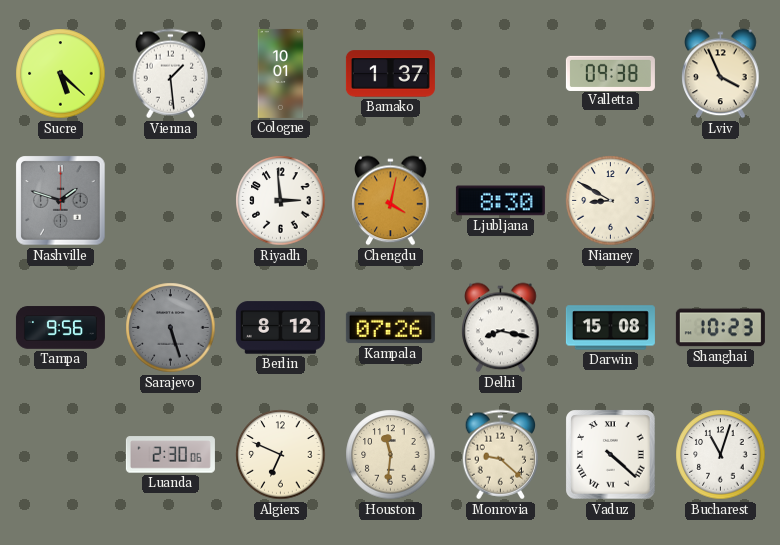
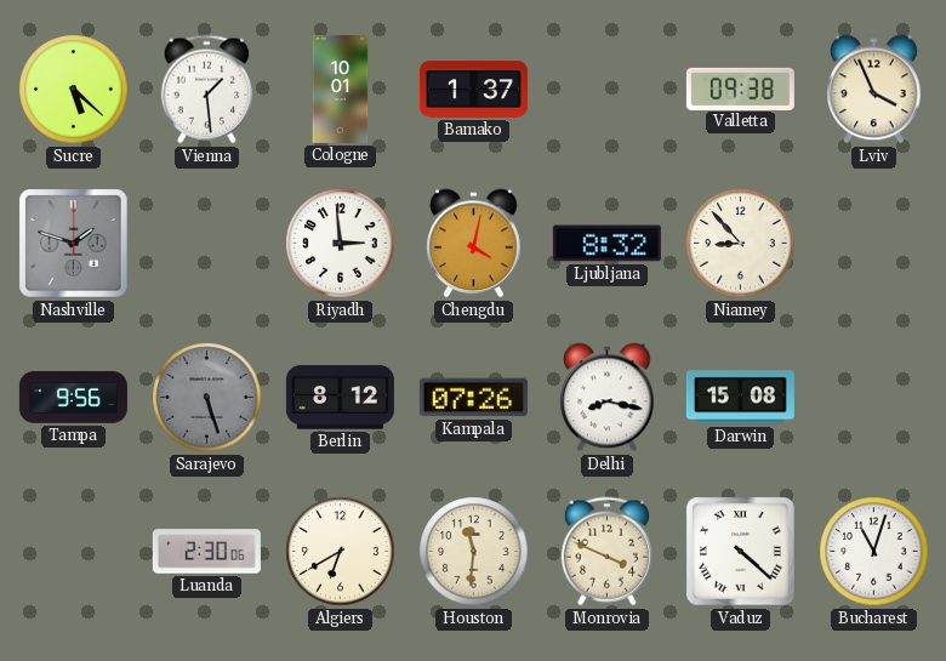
Ljubljana: 8:30 -> 8:32 (606, 244)
Niamey: 8:50 -> 8:53 (741, 244)
Shanghai: 10:23 -> none (720, 328)
Algiers: 6:49 -> 6:40 (341, 552)
Monrovia: 9:22 -> 3:49 (606, 552)
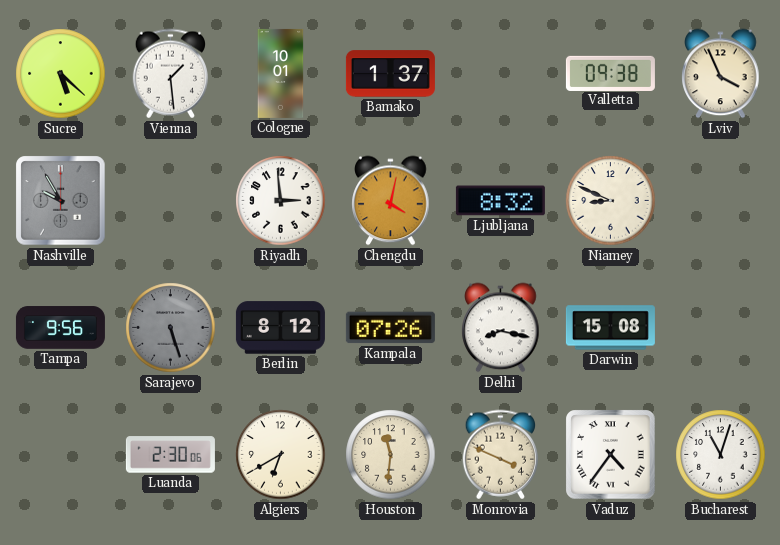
Nashville: 1:48 -> 9:55 (61, 201)
Niamey: 8:53 -> 8:49 (611, 201)
Vaduz: 4:22 -> 4:36 (611, 455)
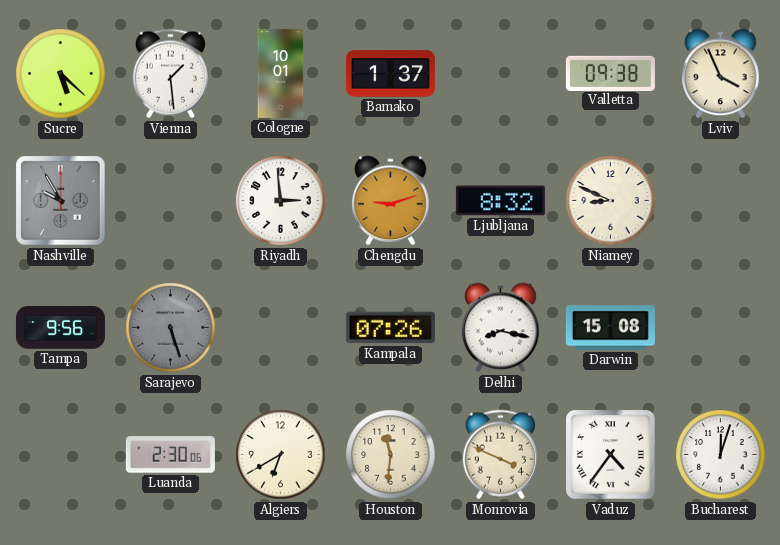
Chengdu: 4:02 -> 9:12 (391, 201)
Berlin: 8:12 -> none (280, 328)
Bucharest: 11:03 -> 12:03 (721, 455)
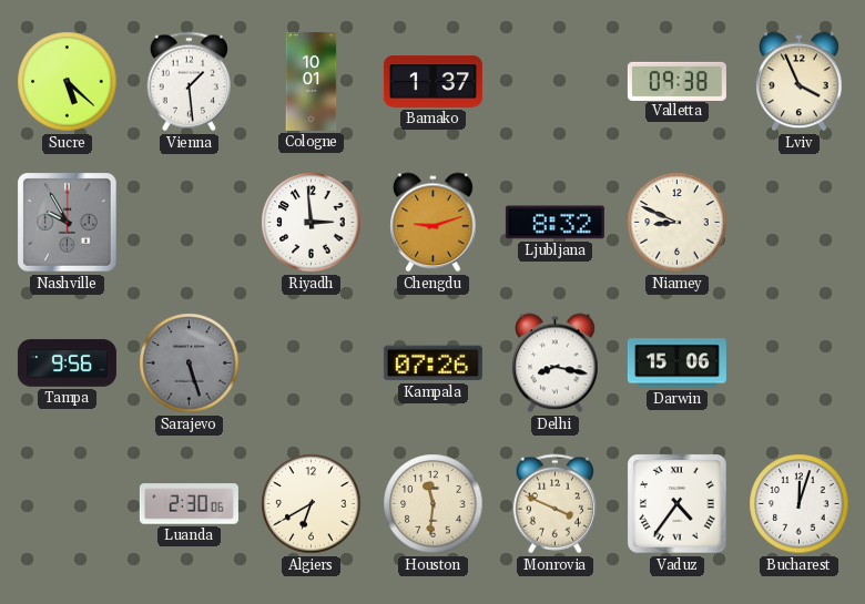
Darwin: 15:08 -> 15:06 (676, 364)
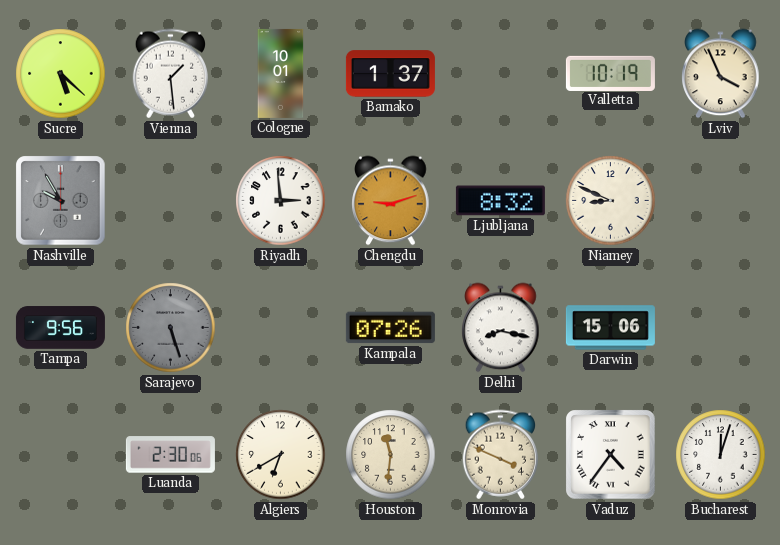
Valletta: 09:38 -> 10:19 (610, 73)
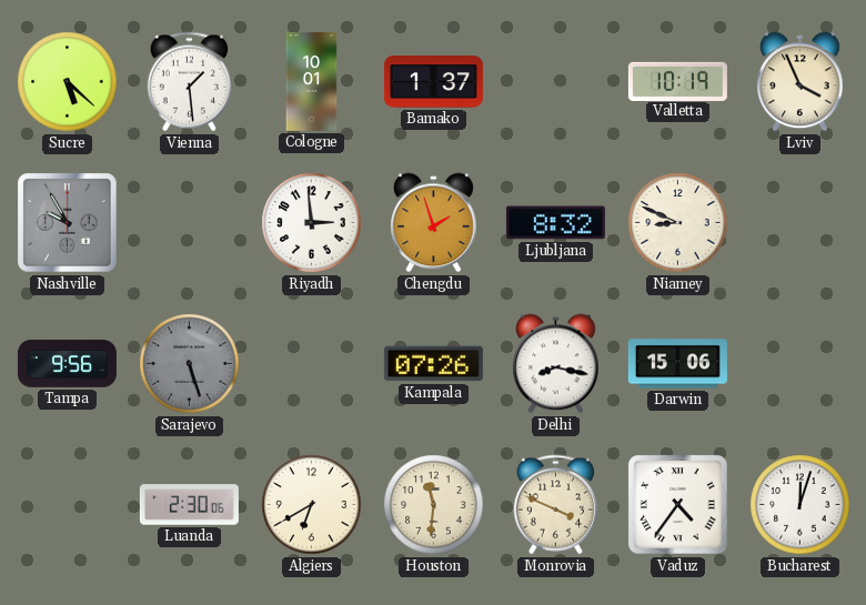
Chengdu: 9:12 -> 1:57 (434, 223)
